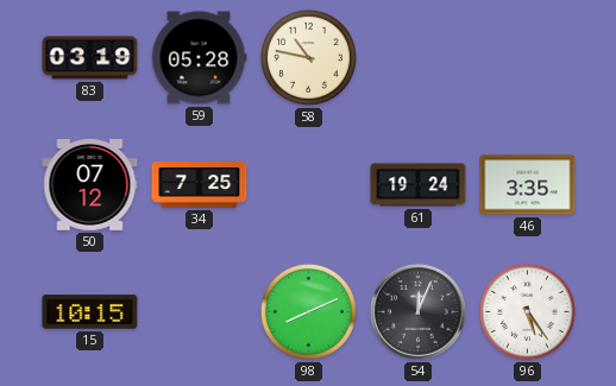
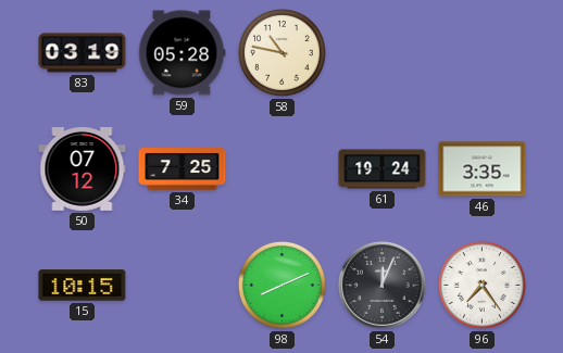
96: 5:24 -> 7:24 (481, 285)
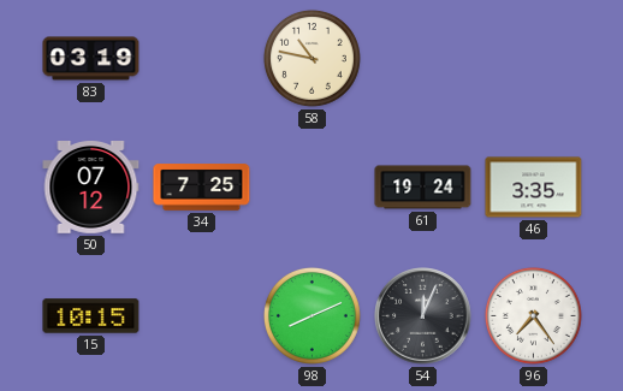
59: 05:28 -> none (182, 53)
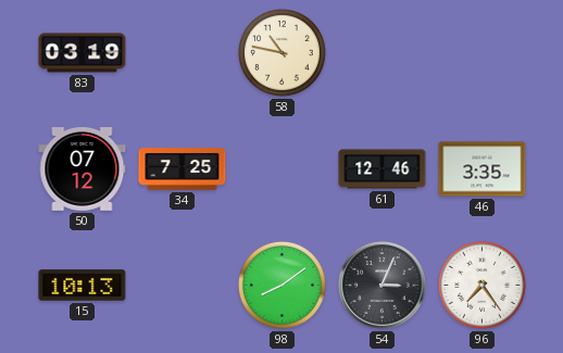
61: 19:24 -> 12:46 (383, 169)
15: 10:15 -> 10:13 (83, 286)
98: 8:11 -> 8:09 (281, 285)
54: 12:04 -> 3:04 (383, 286)
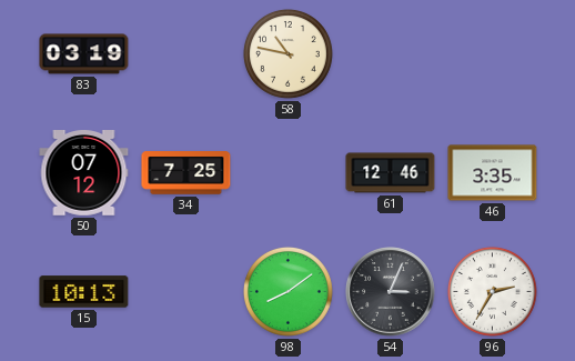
96: 7:24 -> 2:35 (492, 291)
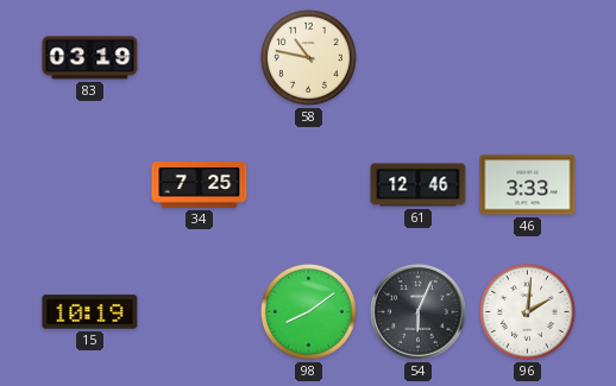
50: 07:12 -> none (84, 173)
46: 3:35 -> 3:33 (528, 185)
15: 10:13 -> 10:19 (90, 312)
54: 3:04 -> 6:04 (419, 312)
96: 2:35 -> 2:01 (527, 311)
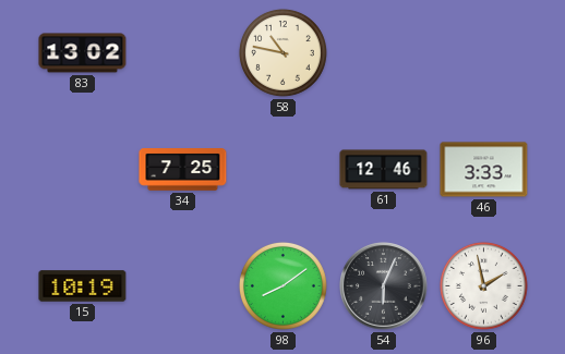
83: 03:19 -> 13:02 (83, 53)
96: 2:01 -> 1:58 (483, 285)
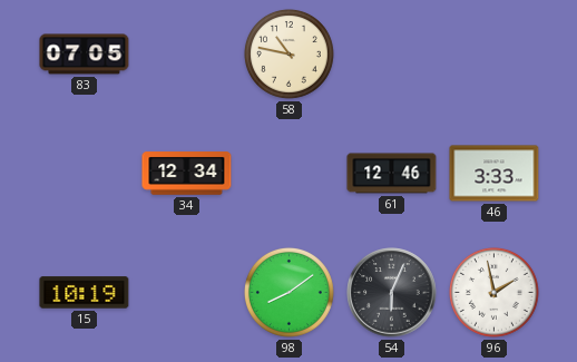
83: 13:02 -> 07:05 (85, 55)
34: 7:25 -> 12:34 (187, 174)
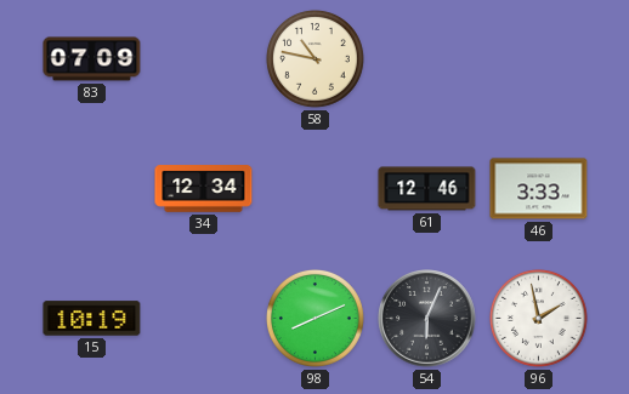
83: 07:05 -> 07:09 (92, 59)
98: 8:09 -> 8:11 (314, 318)
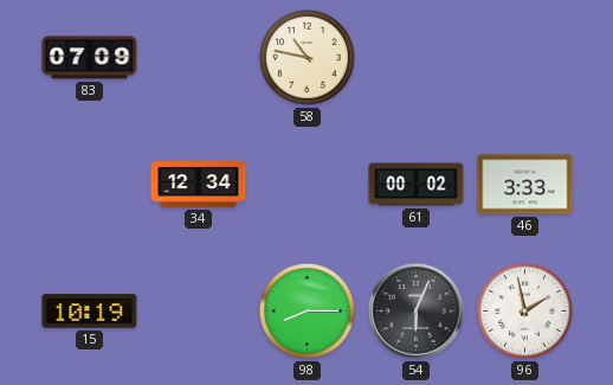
61: 12:46 -> 00:02 (417, 185)
98: 8:11 -> 8:15 (306, 310)
